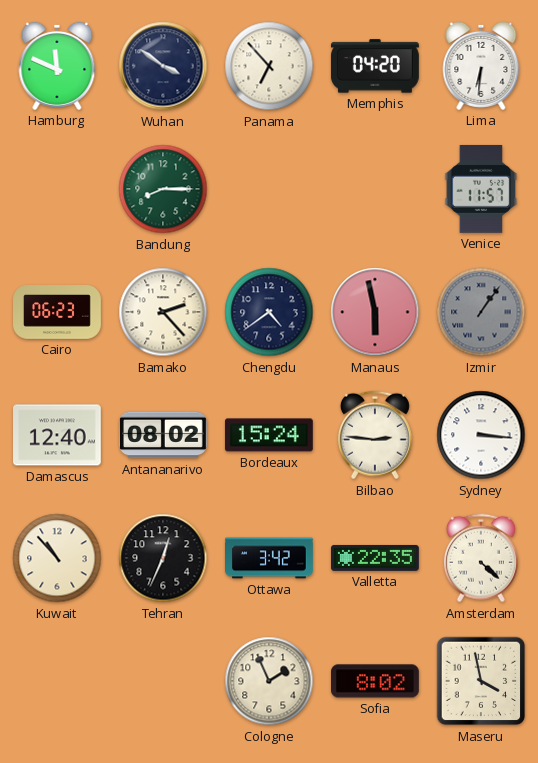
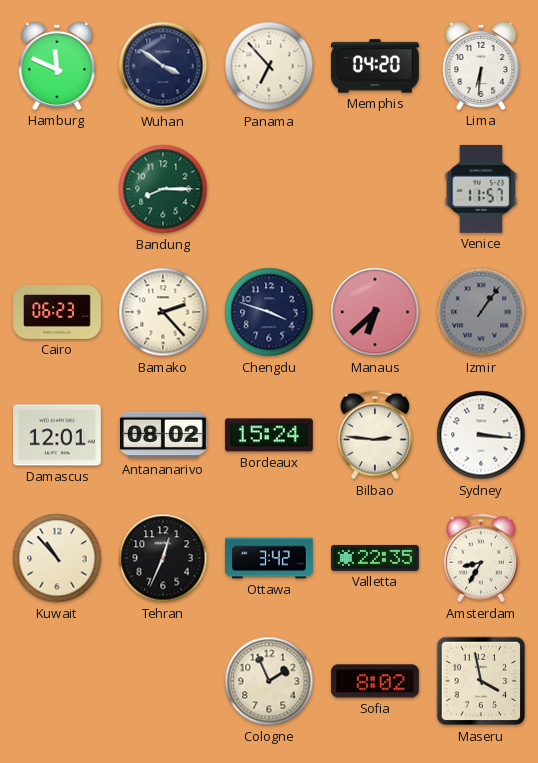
Chengdu: 4:39 -> 3:48 (269, 312)
Manaus: 5:58 -> 6:38 (375, 312)
Damascus: 12:40 -> 12:01 (58, 435)
Amsterdam: 4:22 -> 8:35 (481, 558)
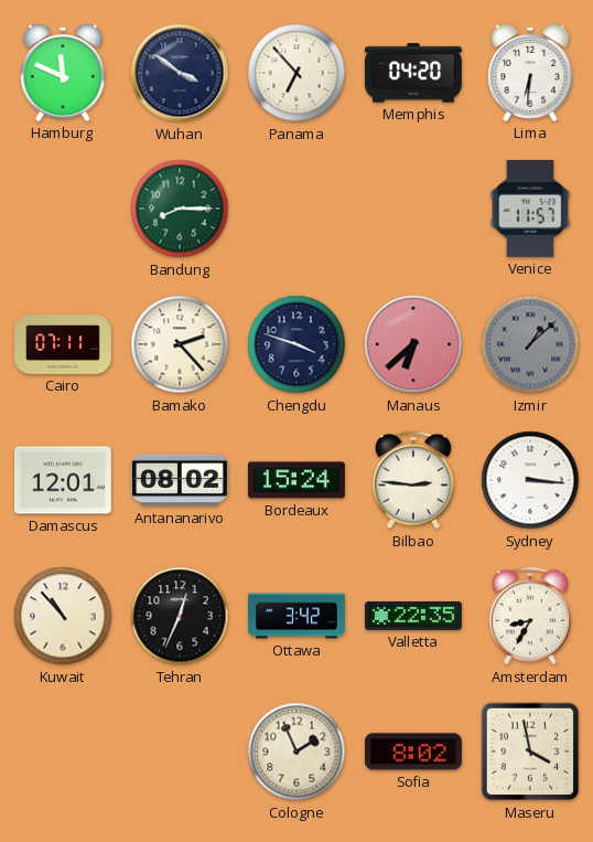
Cairo: 06:23 -> 07:11 (64, 345)
Izmir: 1:06 -> 1:08 (530, 344)
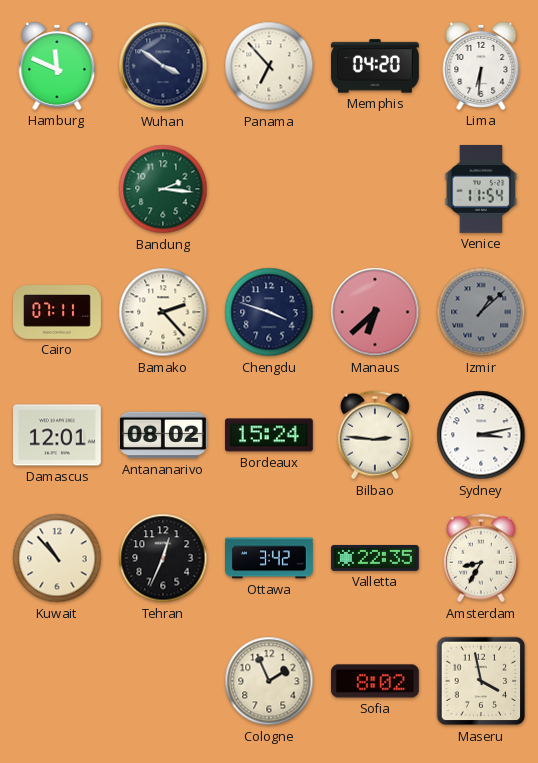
Bandung: 8:15 -> 2:16 (163, 189)
Venice: 11:57 -> 11:54 (481, 189)
Sydney: 3:16 -> 3:13 (481, 435)
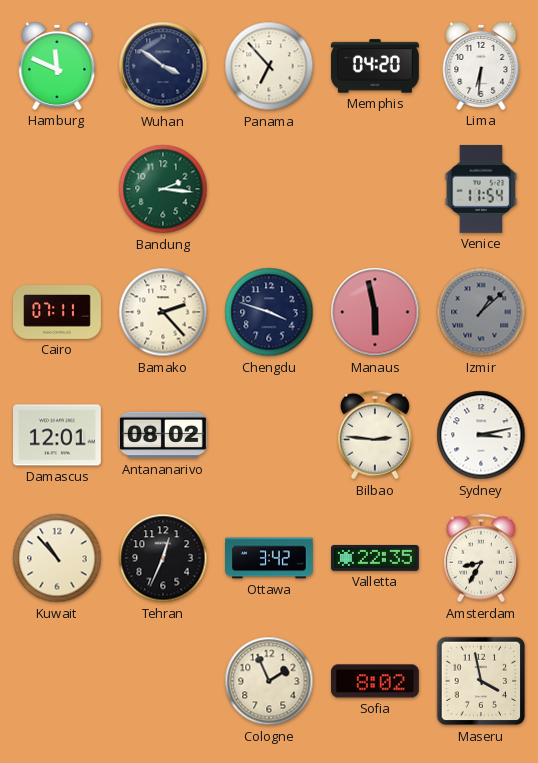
Manaus: 6:38 -> 5:58 (375, 312)
Bordeaux: 15:24 -> none (269, 435)
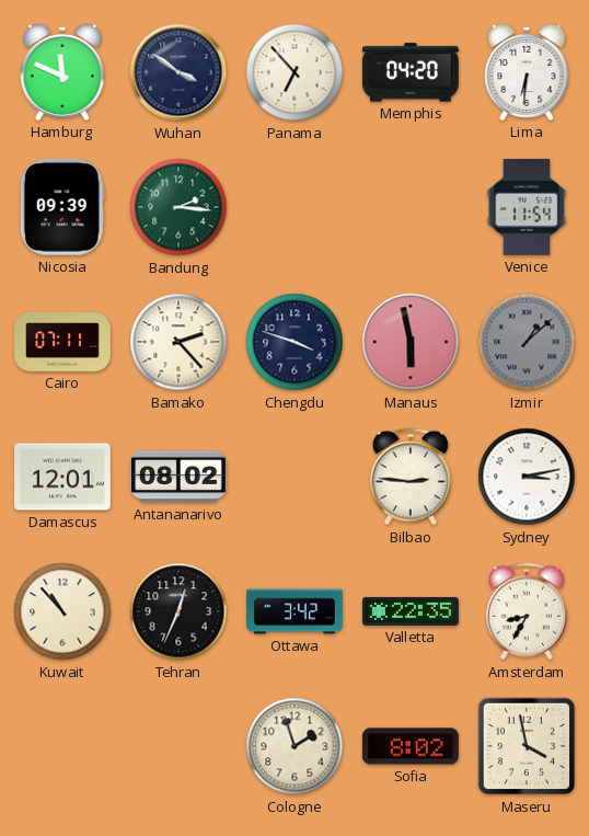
Nicosia: none -> 09:39 (62, 207)
Cologne: 1:56 -> 1:57 (294, 746)
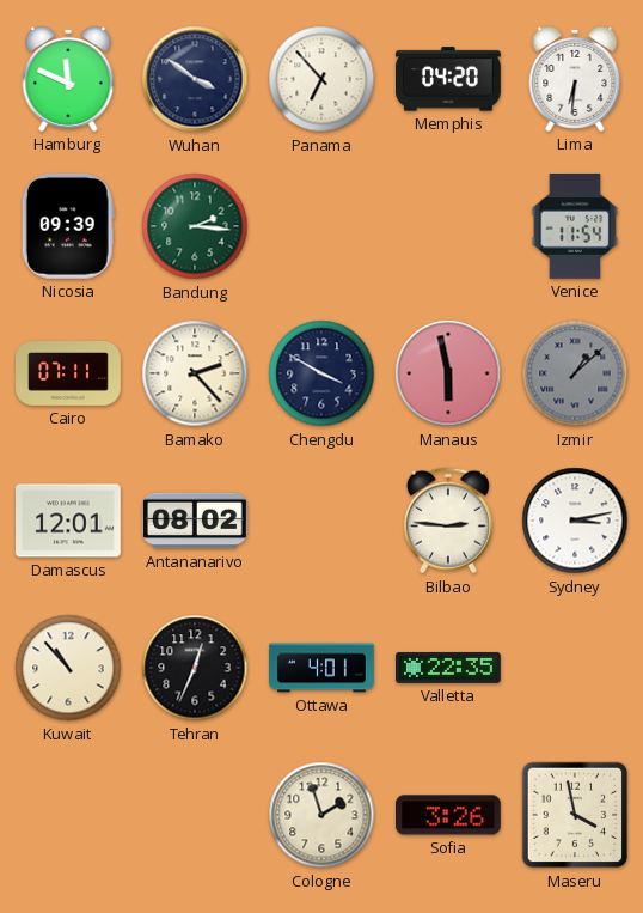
Chengdu: 3:48 -> 3:50 (321, 373)
Ottawa: 3:42 -> 4:01 (323, 668)
Amsterdam: 8:35 -> none (527, 611)
Sofia: 8:02 -> 3:26 (449, 815)
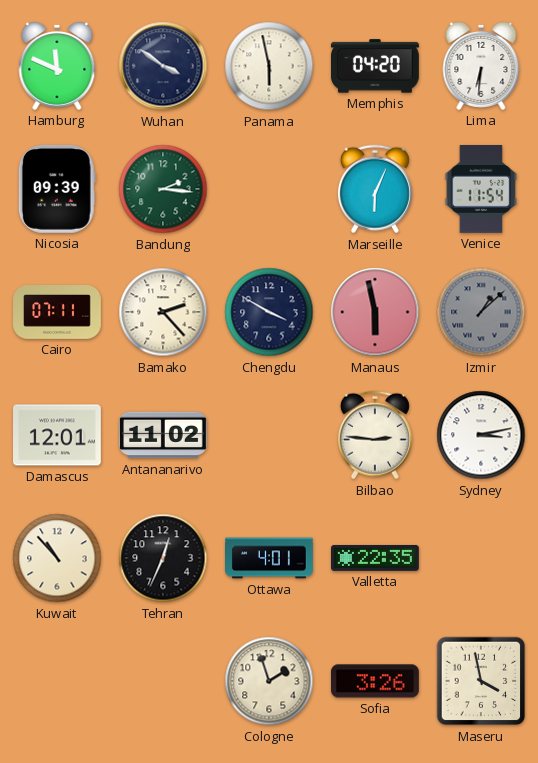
Panama: 6:53 -> 5:58 (269, 66)
Marseille: none -> 6:04 (375, 189)
Antananarivo: 08:02 -> 11:02 (164, 435)
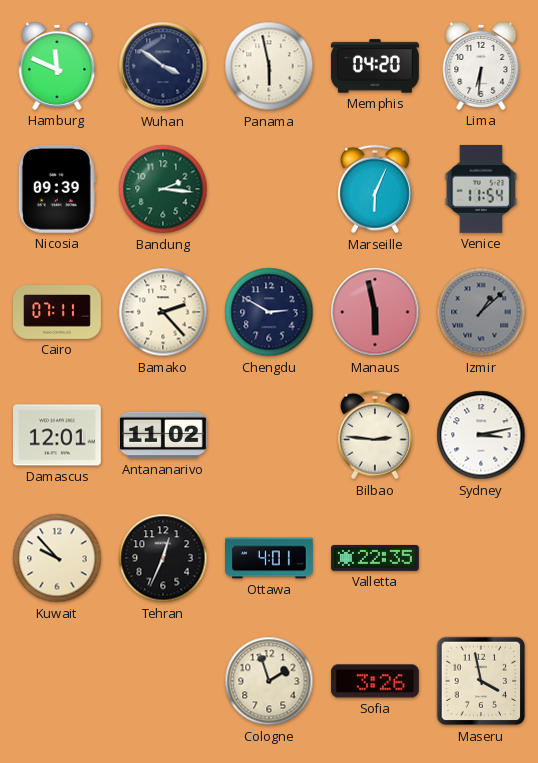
Chengdu: 3:50 -> 2:50 (269, 312)
Kuwait: 10:53 -> 9:53 (57, 558)
